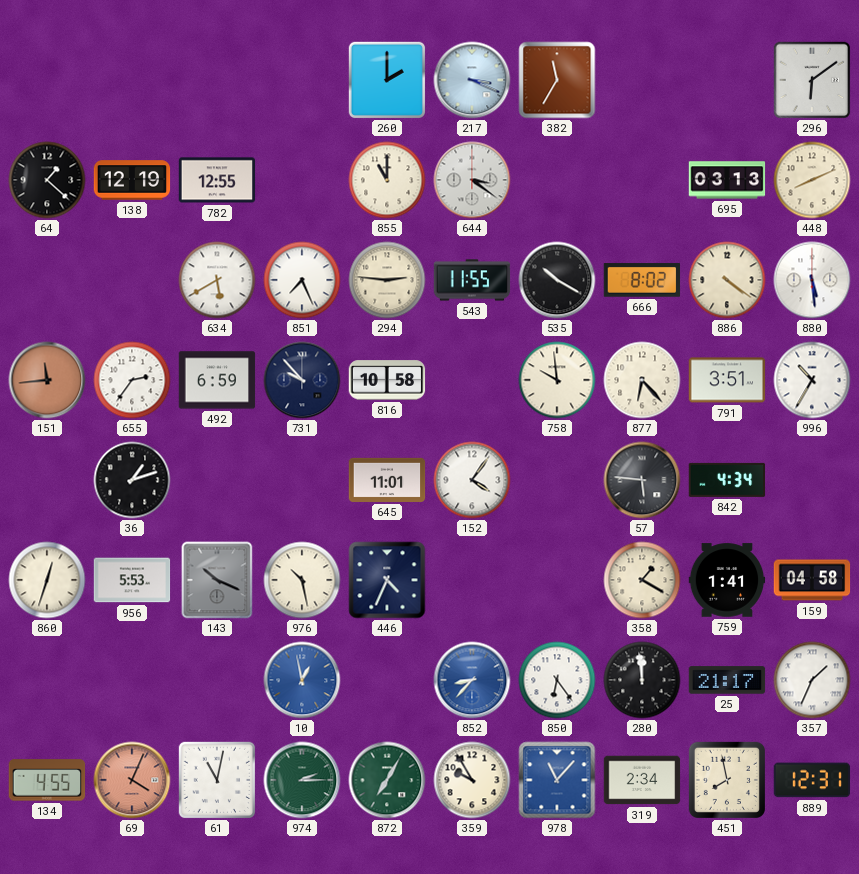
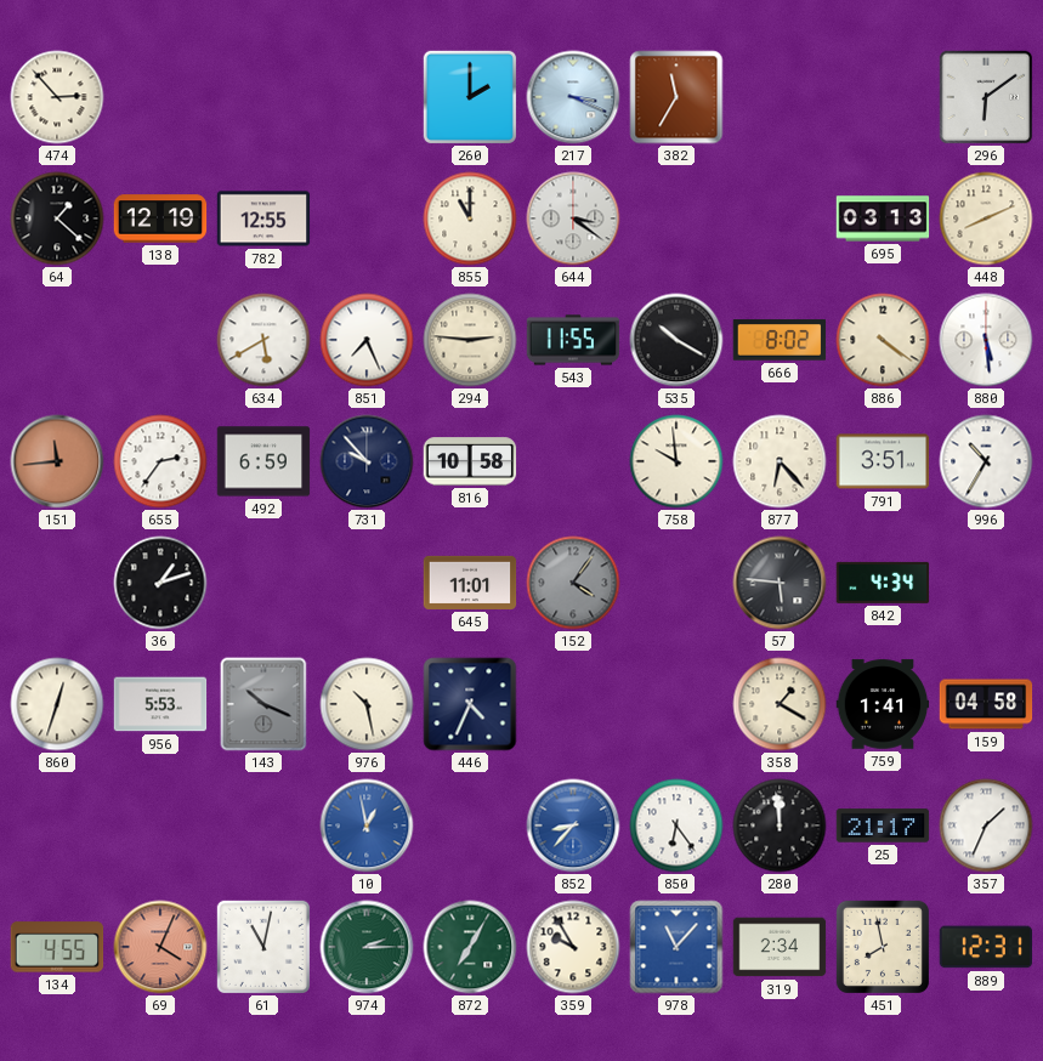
474: none -> 2:53 (57, 97)
152 dial: white -> grey (573, 583)
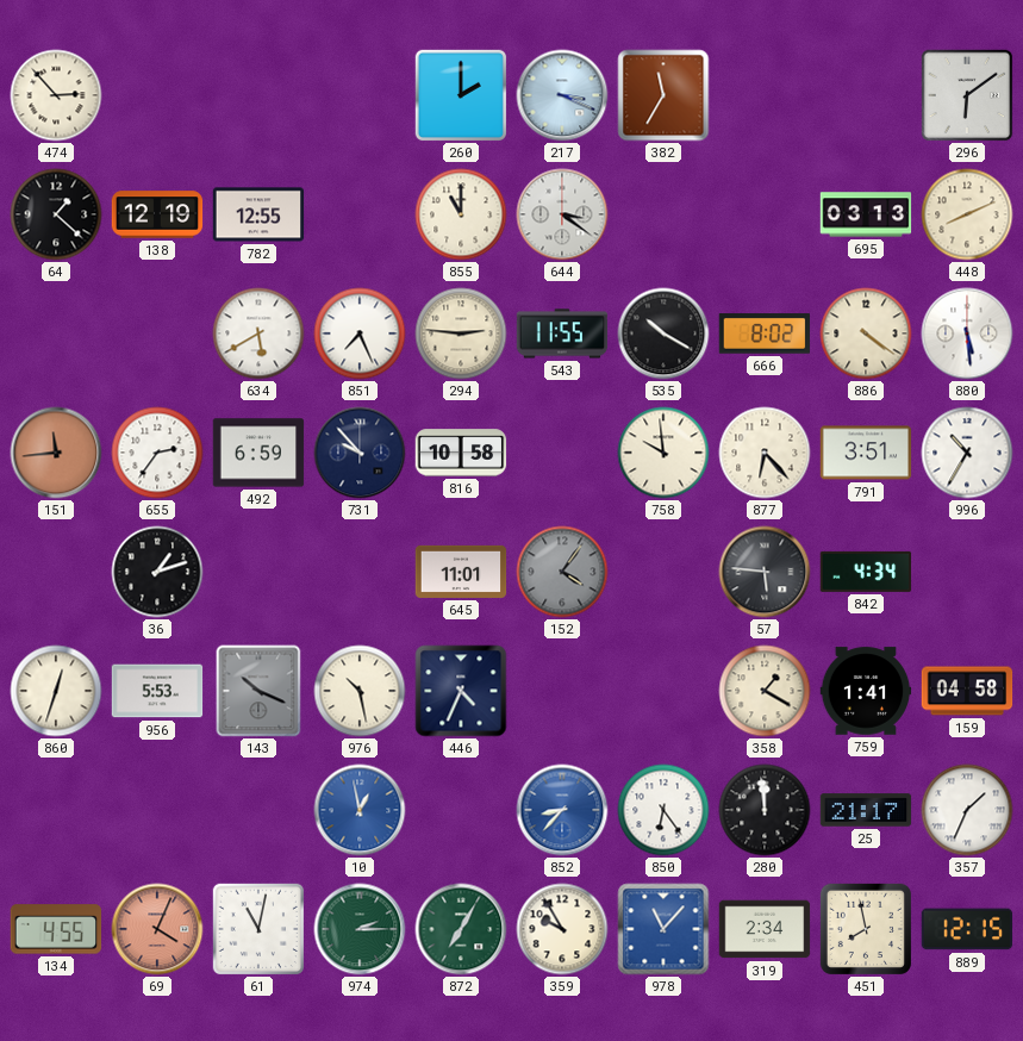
889: 12:31 -> 12:15 (967, 929)
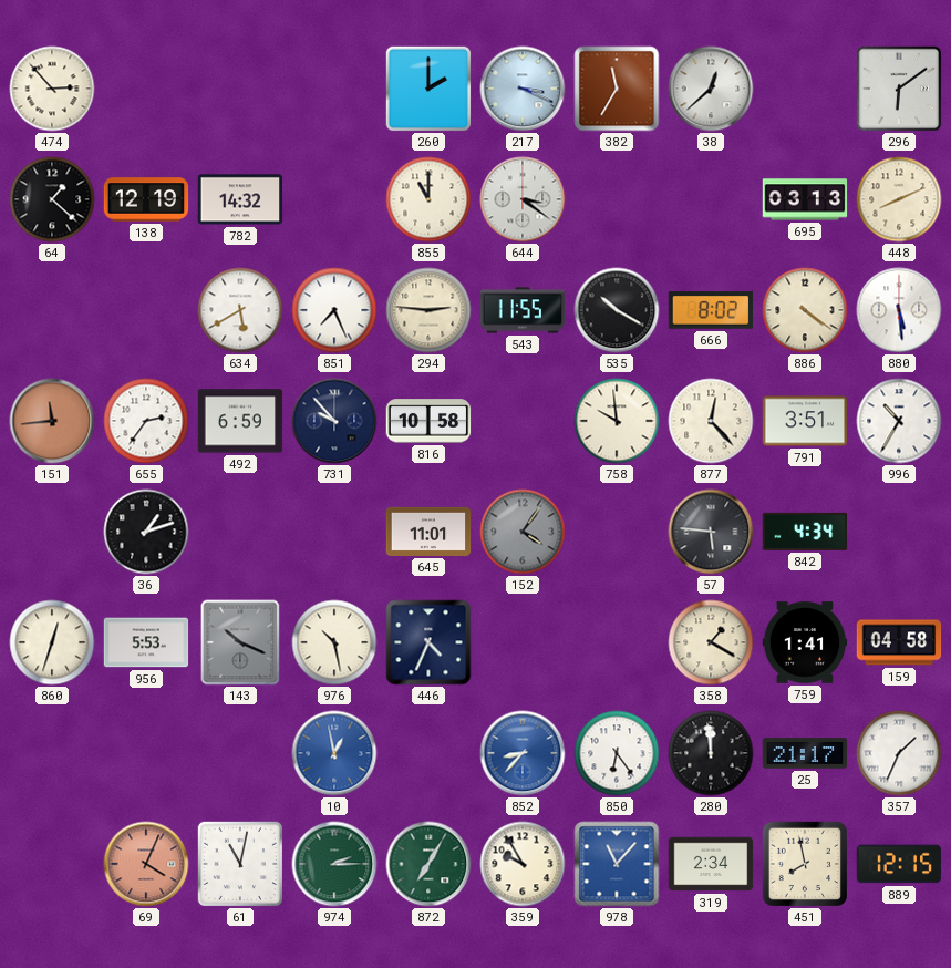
38: none -> 12:38 (711, 89)
782: 12:55 -> 14:32 (240, 199)
877: 6:23 -> 12:23 (711, 421)
134: 4:55 -> none (56, 929)
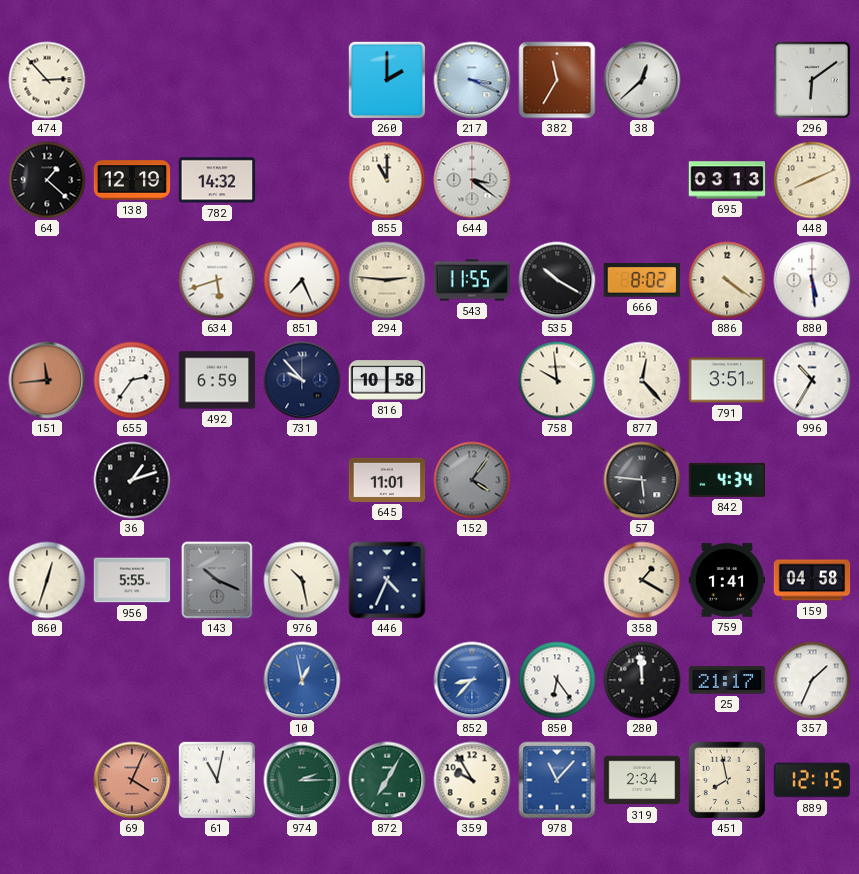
634: 5:40 -> 5:42 (217, 280)
956: 5:53 -> 5:55 (132, 580)
